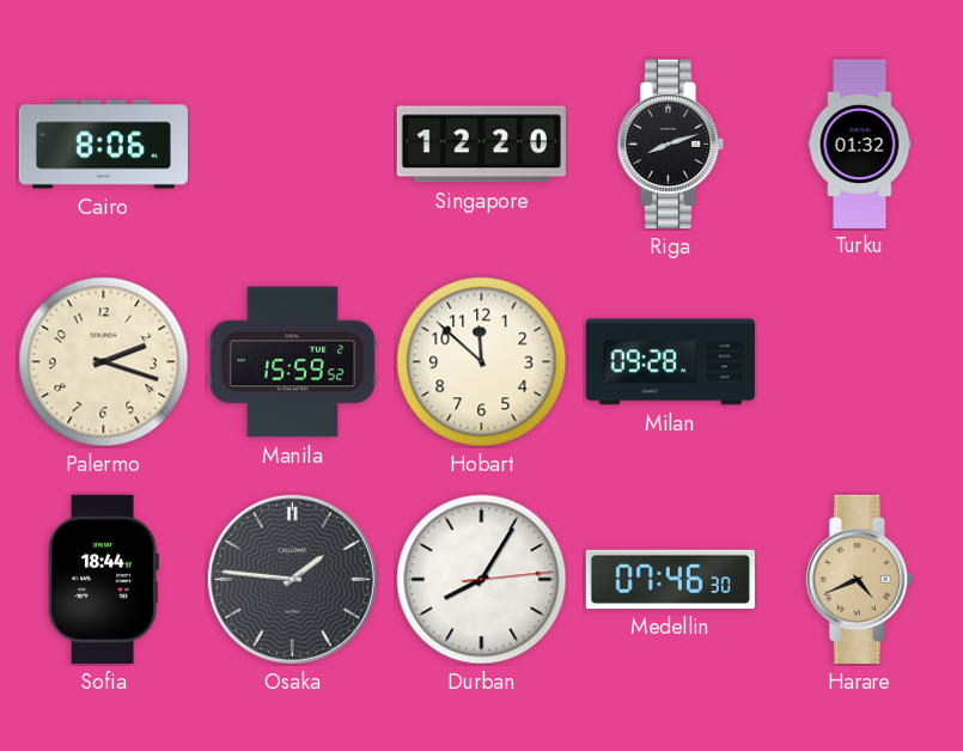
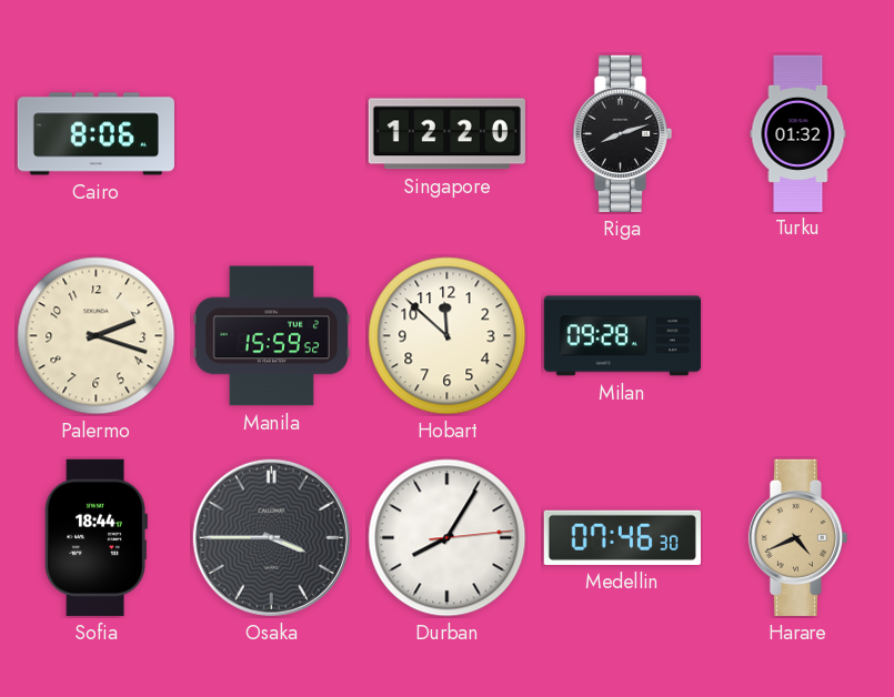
Osaka: 1:46 -> 3:45 (271, 537)
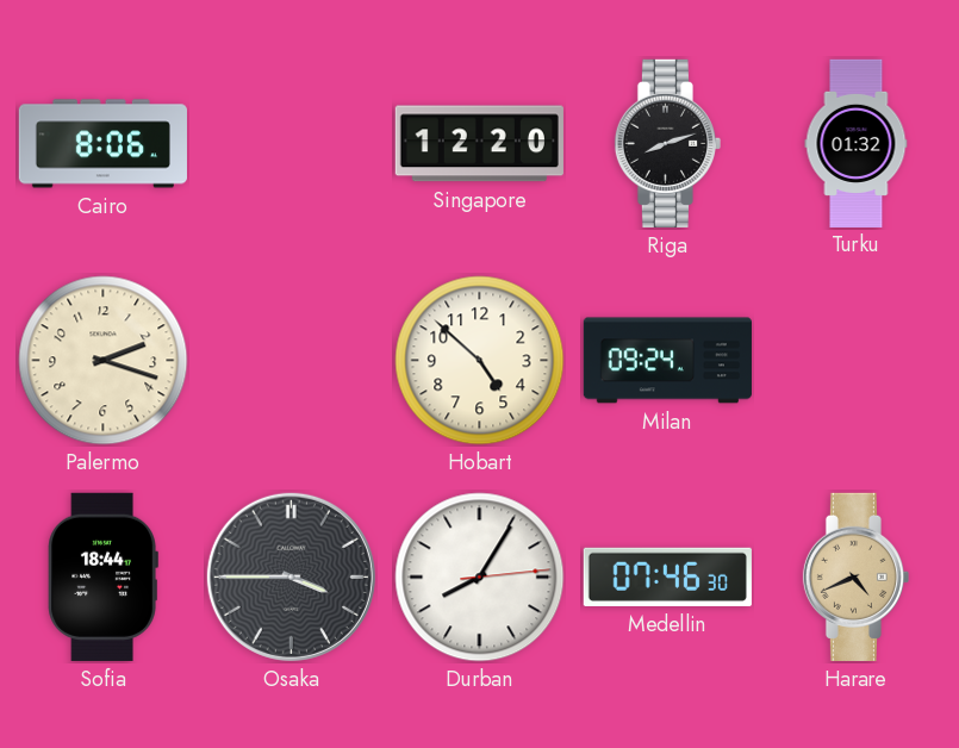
Manila: 15:59 -> none (271, 336)
Hobart: 11:52 -> 4:52 (480, 361)
Milan: 09:28 -> 09:24 (667, 361)
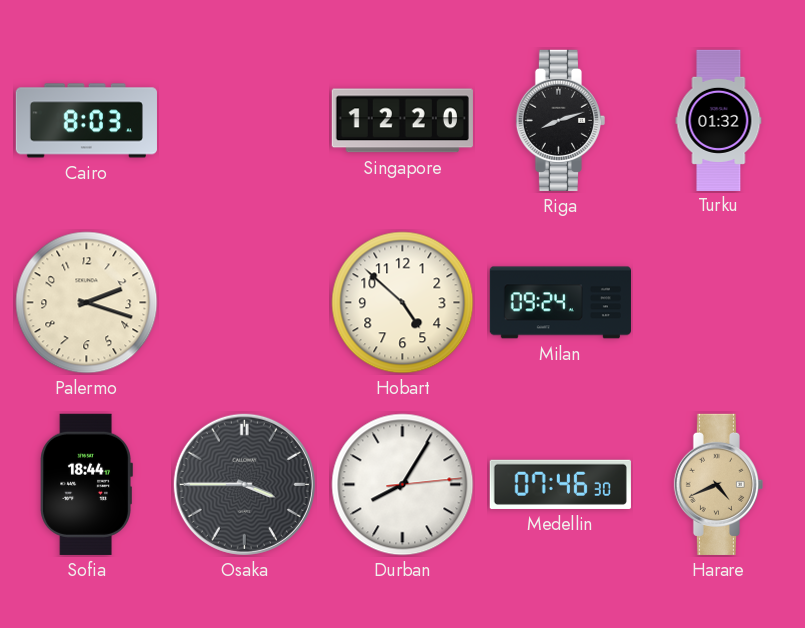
Cairo: 8:06 -> 8:03 (86, 121)
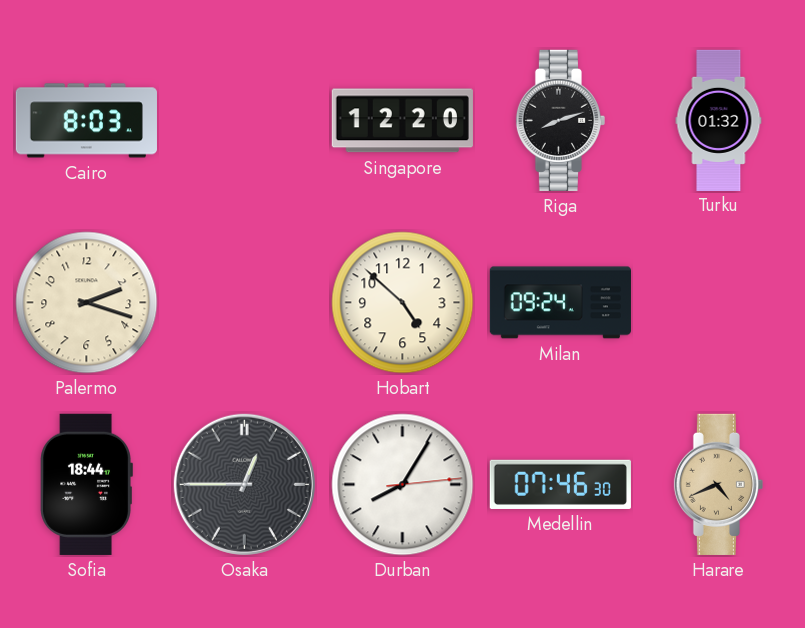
Osaka: 3:45 -> 12:45 (244, 484)
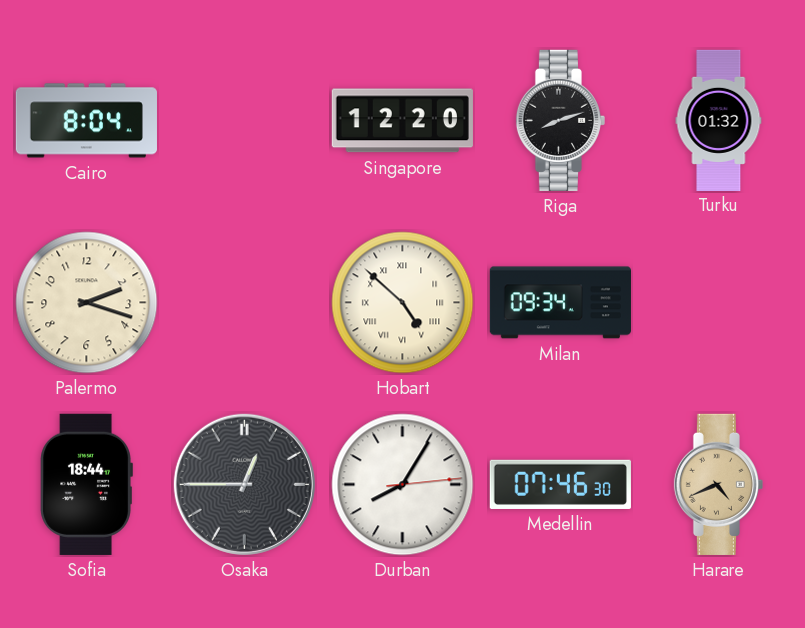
Cairo: 8:03 -> 8:04 (86, 121)
Hobart numerals: Arabic -> Roman (403, 303)
Milan: 09:24 -> 09:34 (560, 303)
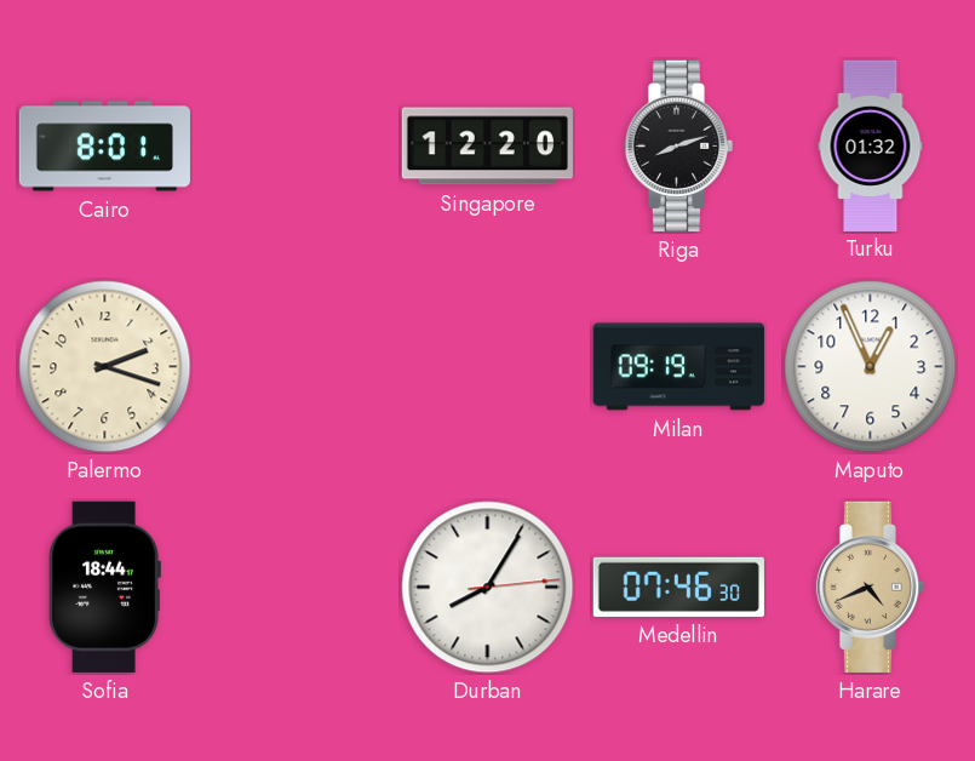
Cairo: 8:04 -> 8:01 (104, 147)
Hobart: 4:52 -> none (403, 303)
Milan: 09:34 -> 09:19 (678, 367)
Maputo: none -> 12:56 (871, 367)
Osaka: 12:45 -> none (244, 484)
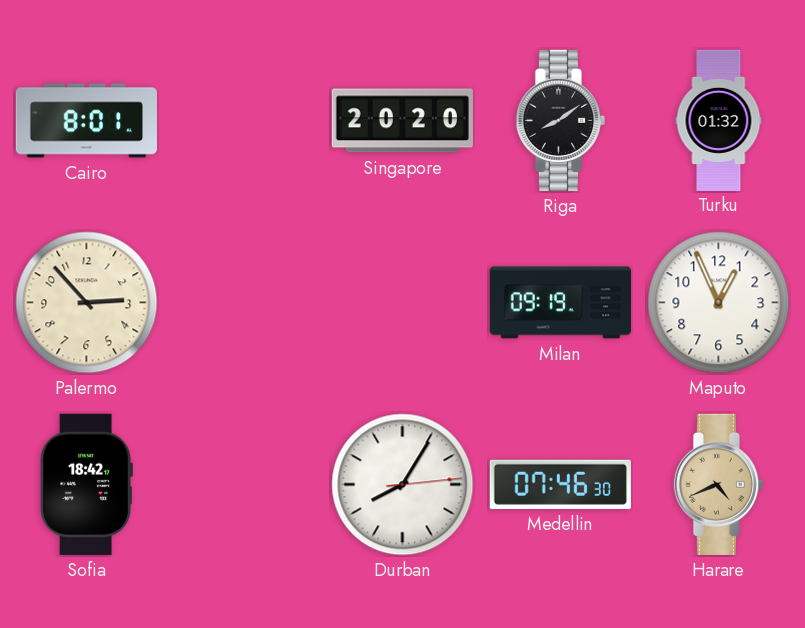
Singapore: 12:20 -> 20:20 (402, 121)
Riga: 8:12 -> 8:09 (560, 120)
Palermo: 2:18 -> 2:53 (87, 303)
Sofia: 18:44 -> 18:42 (86, 484)
